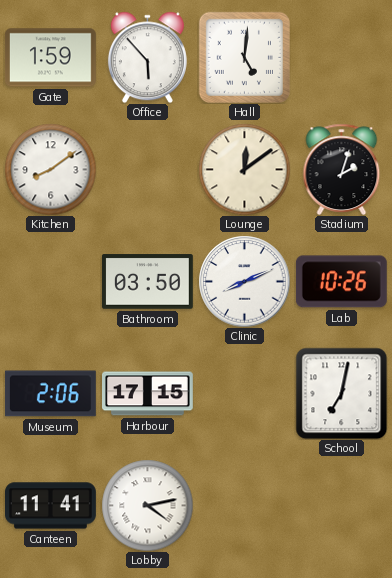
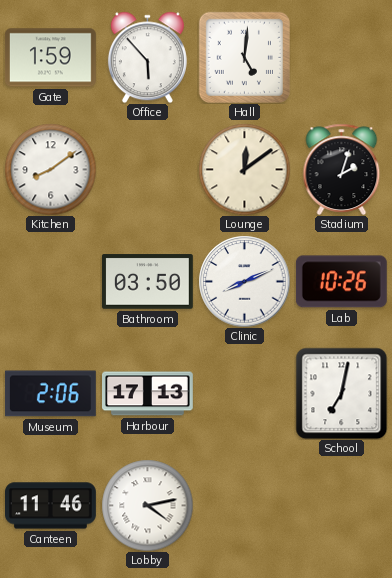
Harbour: 17:15 -> 17:13 (148, 394)
Canteen: 11:41 -> 11:46 (51, 506)
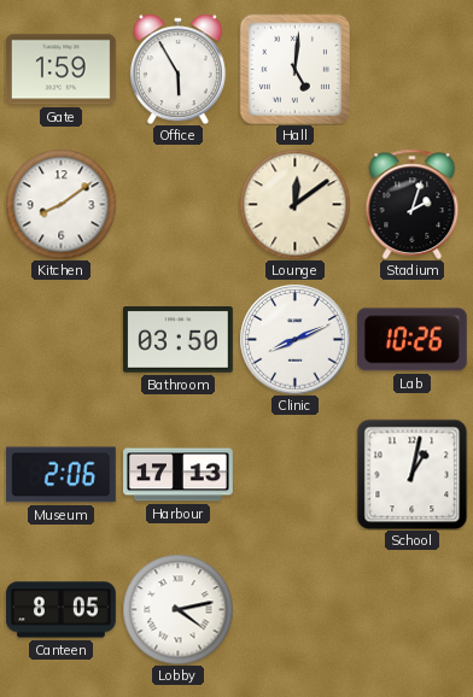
Office: 5:53 -> 5:55 (177, 69)
School: 7:02 -> 1:02 (411, 474)
Canteen: 11:46 -> 8:05 (62, 610)
